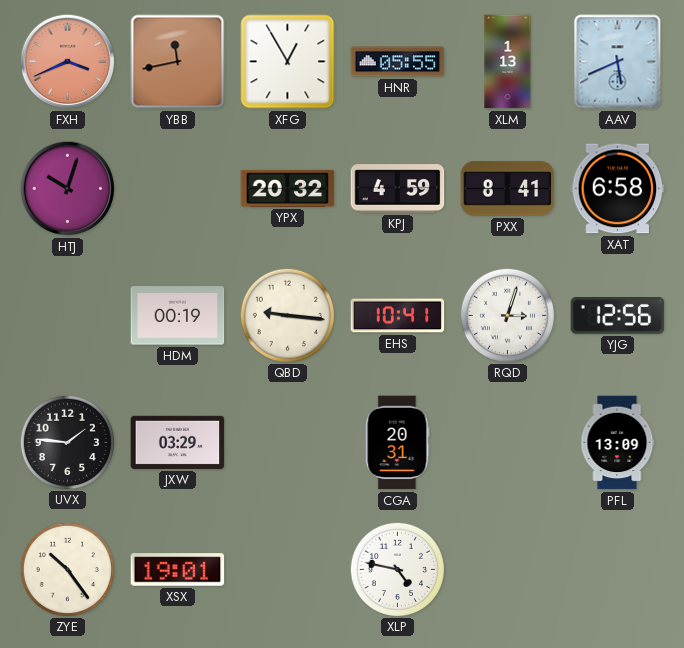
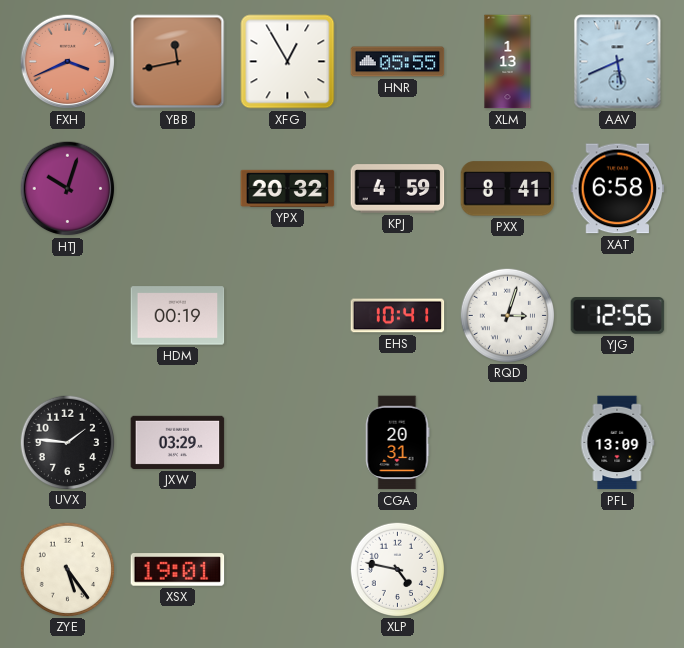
QBD: 9:16 -> none (287, 315)
ZYE: 10:24 -> 5:24 (67, 569)
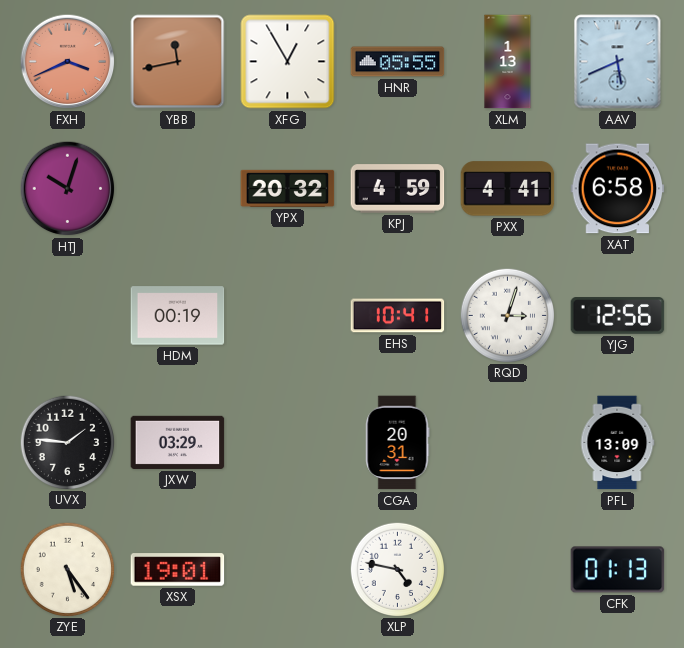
PXX: 8:41 -> 4:41 (508, 189)
CFK: none -> 01:13 (618, 570)
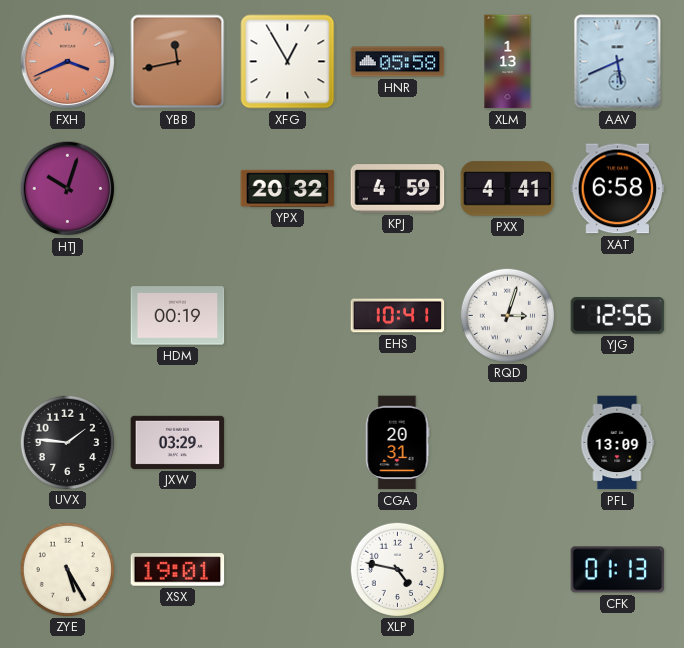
HNR: 05:55 -> 05:58 (398, 62)
ZYE: 5:24 -> 5:25 (67, 569)
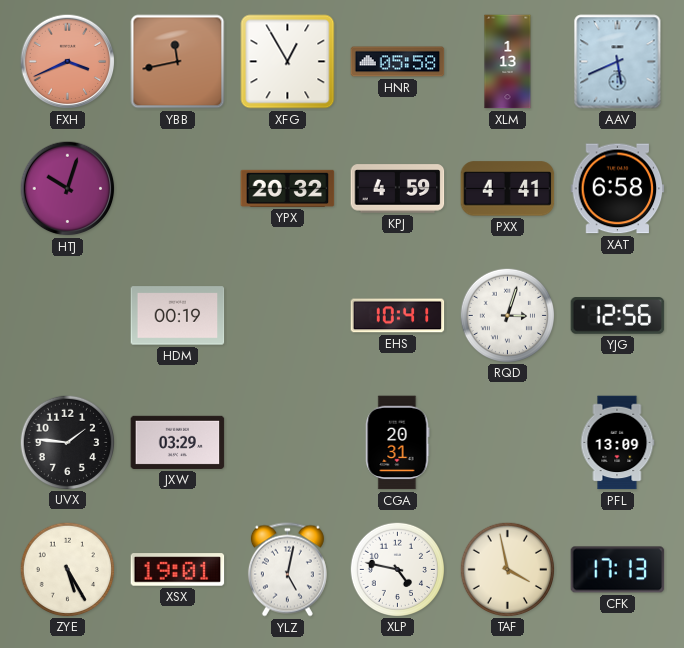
YLZ: none -> 5:02 (287, 570)
TAF: none -> 3:58 (507, 569)
CFK: 01:13 -> 17:13 (618, 570)
